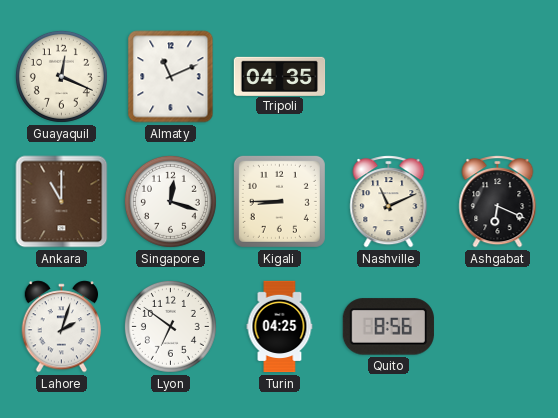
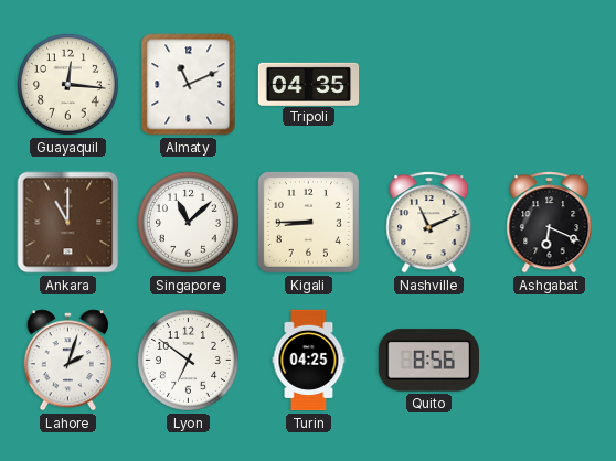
Guayaquil: 12:19 -> 12:16 (67, 84)
Singapore: 12:18 -> 11:08 (188, 222)
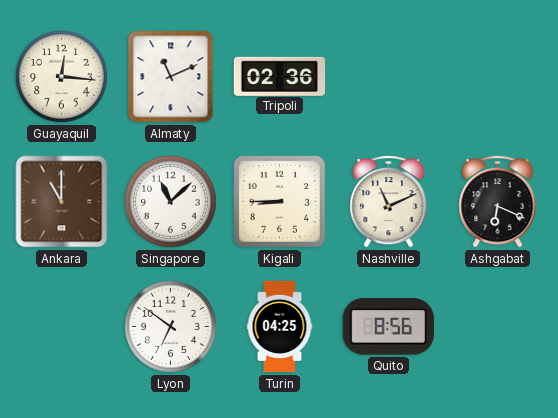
Tripoli: 04:35 -> 02:36 (280, 76)
Lahore: 2:03 -> none (68, 361)
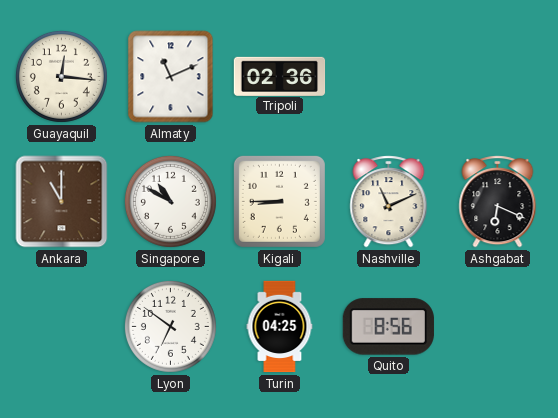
Singapore: 11:08 -> 10:50 (170, 201)
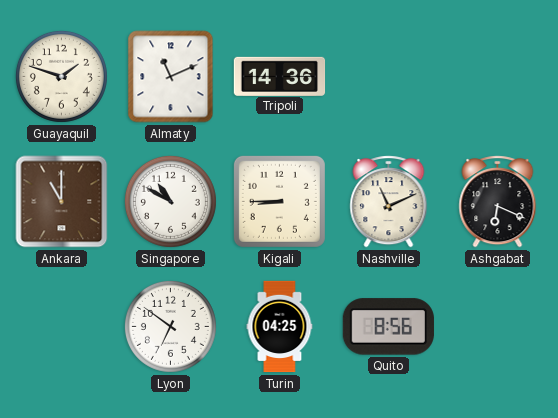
Guayaquil: 12:16 -> 1:48 (61, 76)
Tripoli: 02:36 -> 14:36 (280, 76)
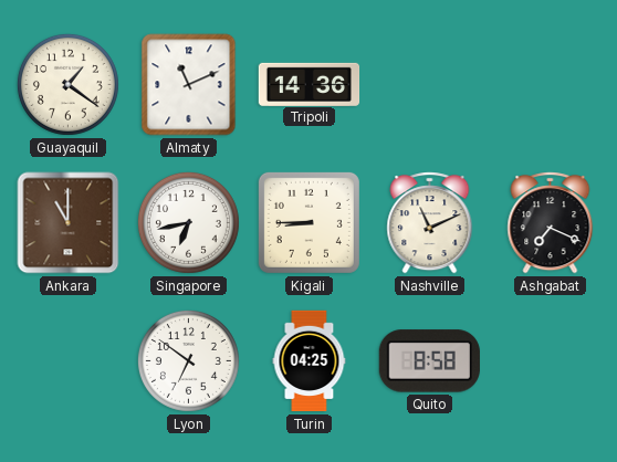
Guayaquil: 1:48 -> 1:21 (67, 84)
Singapore: 10:50 -> 6:43 (188, 222)
Ashgabat: 6:19 -> 7:19 (551, 223)
Quito: 8:56 -> 8:58 (429, 361)
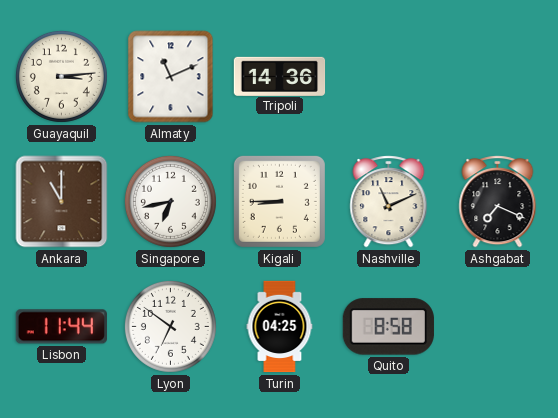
Guayaquil: 1:21 -> 3:14 (61, 76)
Lisbon: none -> 11:44 (61, 327)
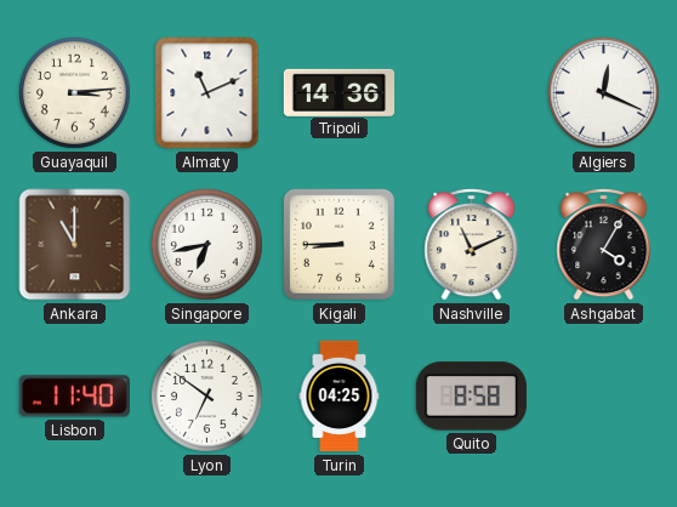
Algiers: none -> 12:19 (603, 92)
Ashgabat: 7:19 -> 4:05 (604, 245)
Lisbon: 11:44 -> 11:40 (74, 397)
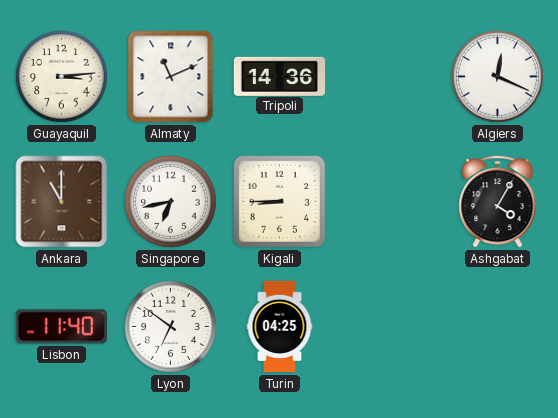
Nashville: 11:11 -> none (472, 245)
Quito: 8:58 -> none (471, 397)
